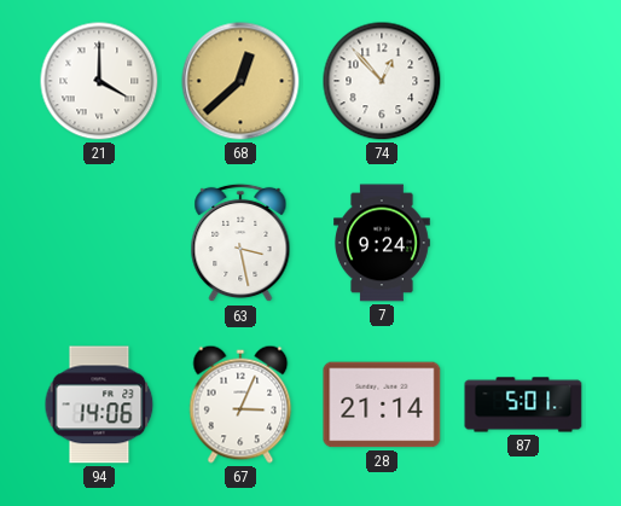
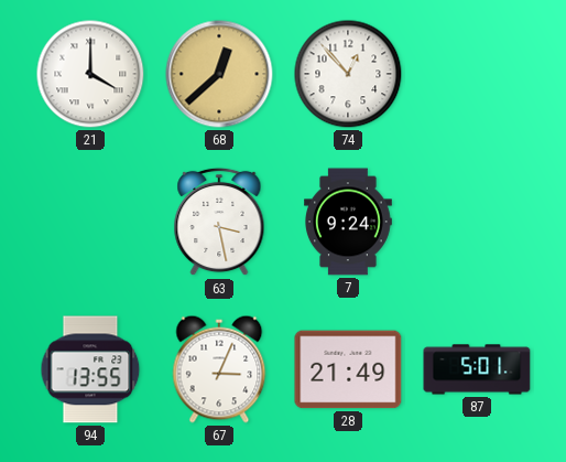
94: 14:06 -> 13:55 (90, 369)
28: 21:14 -> 21:49 (348, 369)
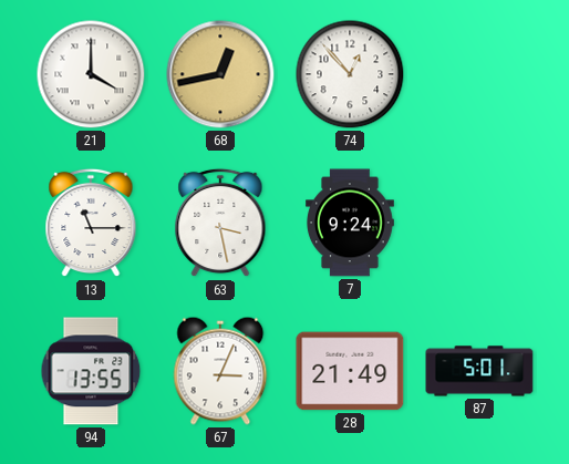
68: 12:38 -> 12:43 (220, 74)
13: none -> 11:15 (91, 223)
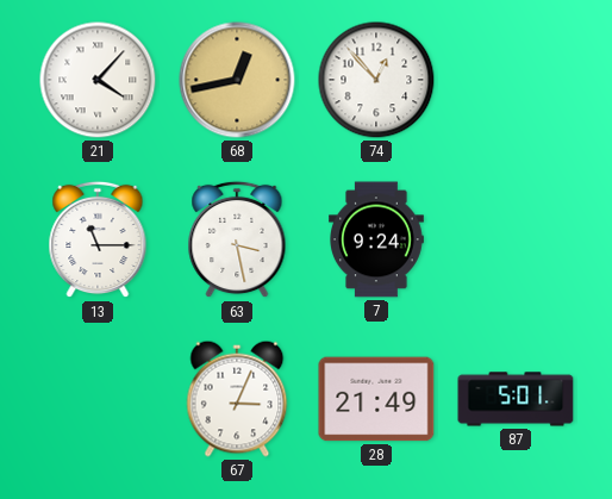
21: 4:00 -> 4:07 (98, 80)
94: 13:55 -> none (91, 371)
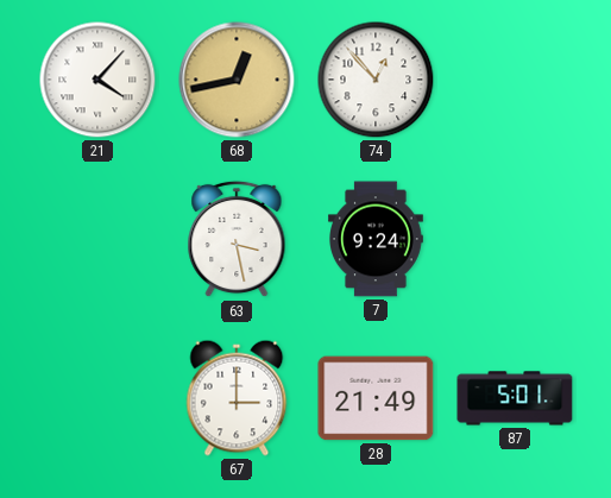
13: 11:15 -> none (98, 239)
67: 3:04 -> 3:00 (237, 398)
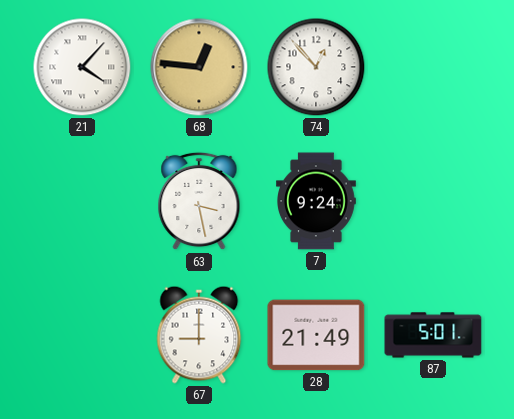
68: 12:43 -> 12:46 (199, 67)
67: 3:00 -> 9:00 (199, 335)
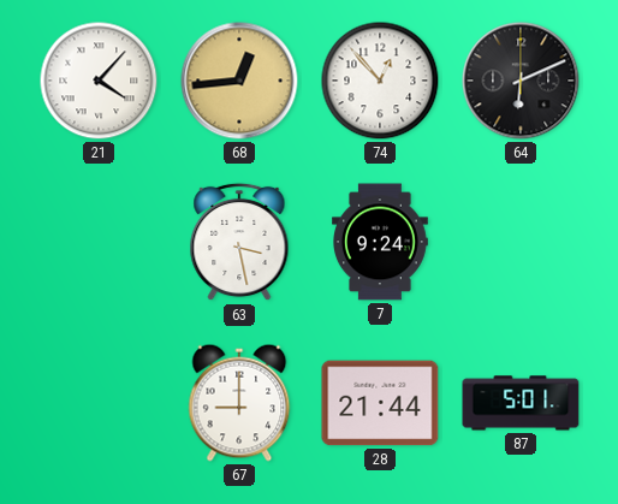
68: 12:46 -> 12:44 (239, 81)
64: none -> 6:11 (521, 81)
28: 21:49 -> 21:44 (380, 403)
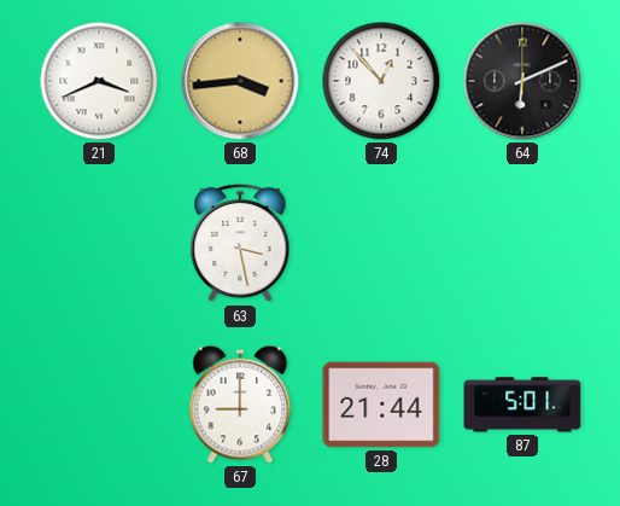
21: 4:07 -> 3:41 (99, 81)
68: 12:44 -> 3:44 (240, 81)
7: 9:24 -> none (381, 242)
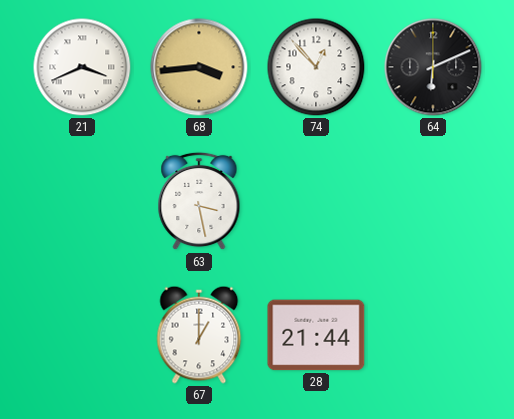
67: 9:00 -> 1:00 (199, 335)
87: 5:01 -> none (522, 405)
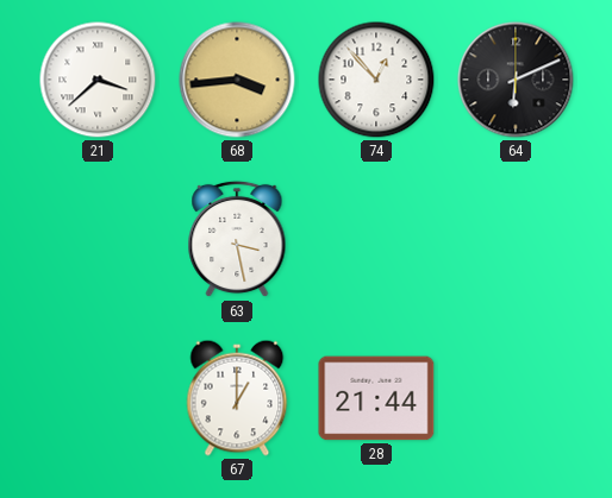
21: 3:41 -> 3:38 (98, 80)
